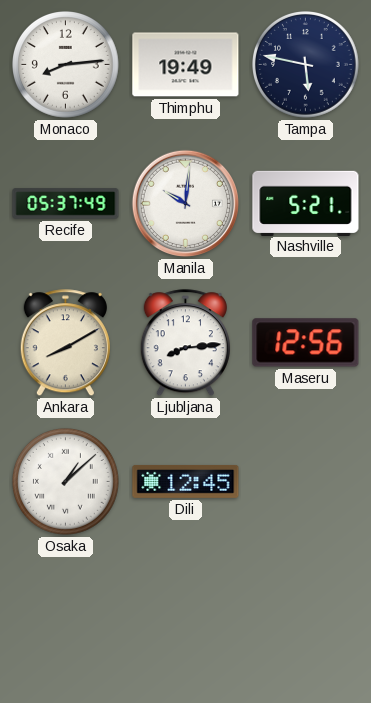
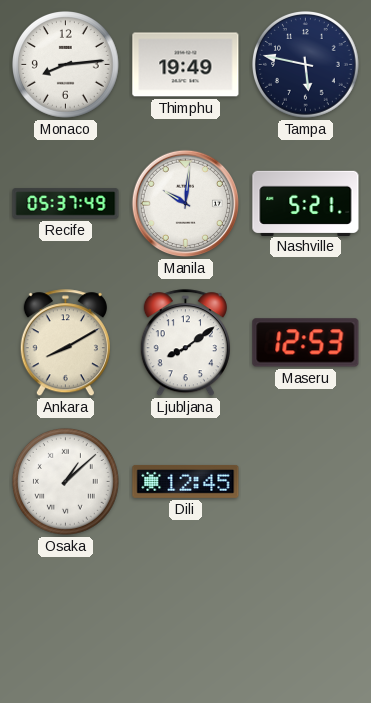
Ljubljana: 8:14 -> 8:09 (185, 343)
Maseru: 12:56 -> 12:53 (306, 343)
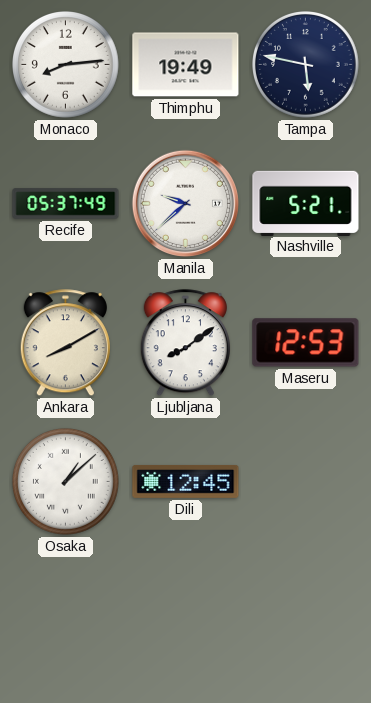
Manila: 10:01 -> 9:38 (185, 203)
